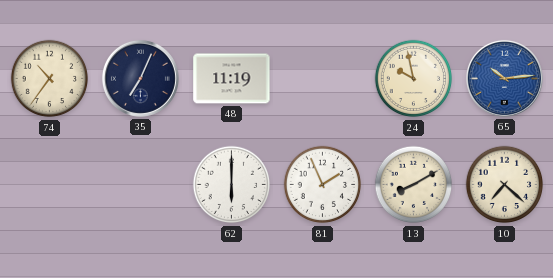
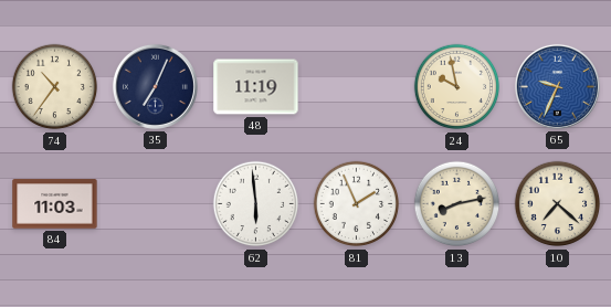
65: 10:14 -> 9:34 (557, 86)
84: none -> 11:03 (55, 204)
62: 6:00 -> 5:59 (256, 204)
13: 8:10 -> 8:13 (457, 204)
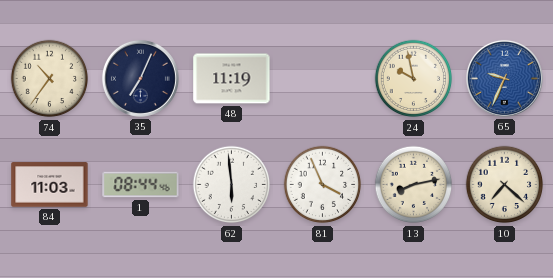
1: none -> 08:44 (141, 185)
81: 1:56 -> 3:56 (323, 185)
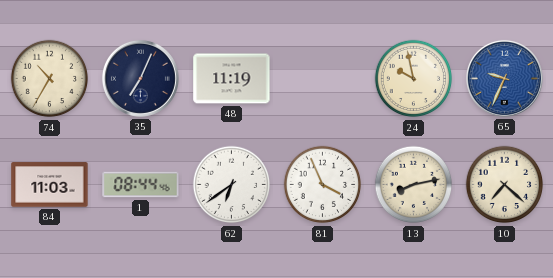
74: 10:36 -> 10:35 (50, 79)
62: 5:59 -> 6:39 (232, 185)
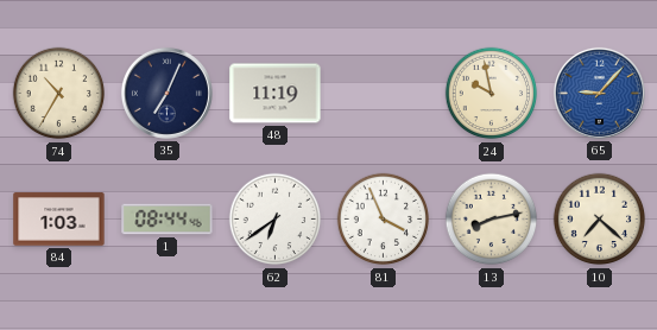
65: 9:34 -> 9:07 (599, 93)
84: 11:03 -> 1:03 (59, 220)
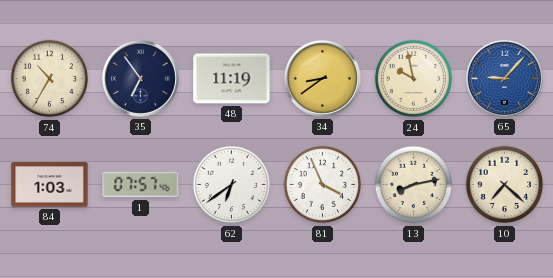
35: 7:04 -> 6:54 (140, 78)
34: none -> 8:39 (322, 78)
1: 08:44 -> 07:57 (141, 185)
